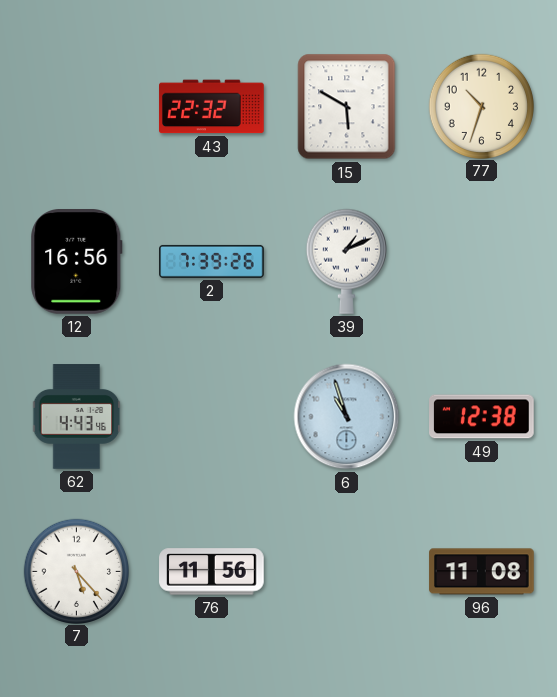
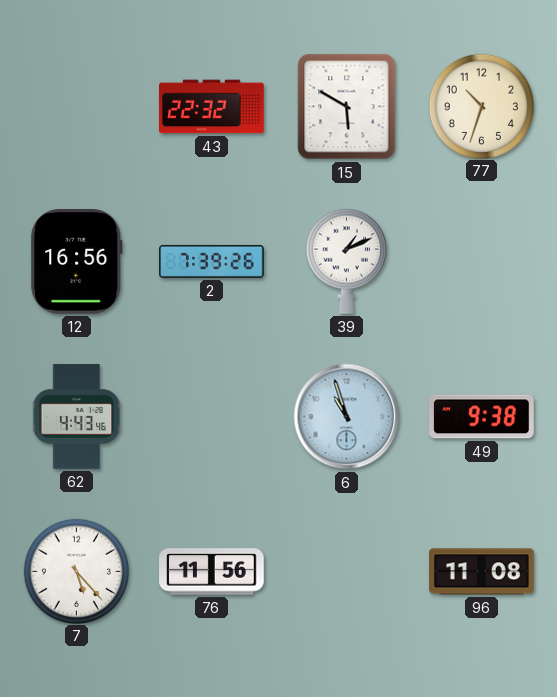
49: 12:38 -> 9:38 (482, 417)
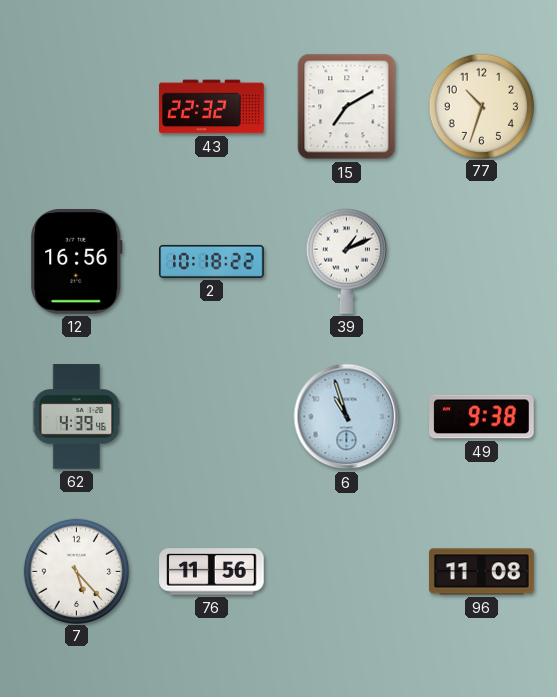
15: 5:50 -> 7:10 (347, 107)
2: 7:39 -> 10:18 (212, 261)
62: 4:43 -> 4:39 (77, 417)
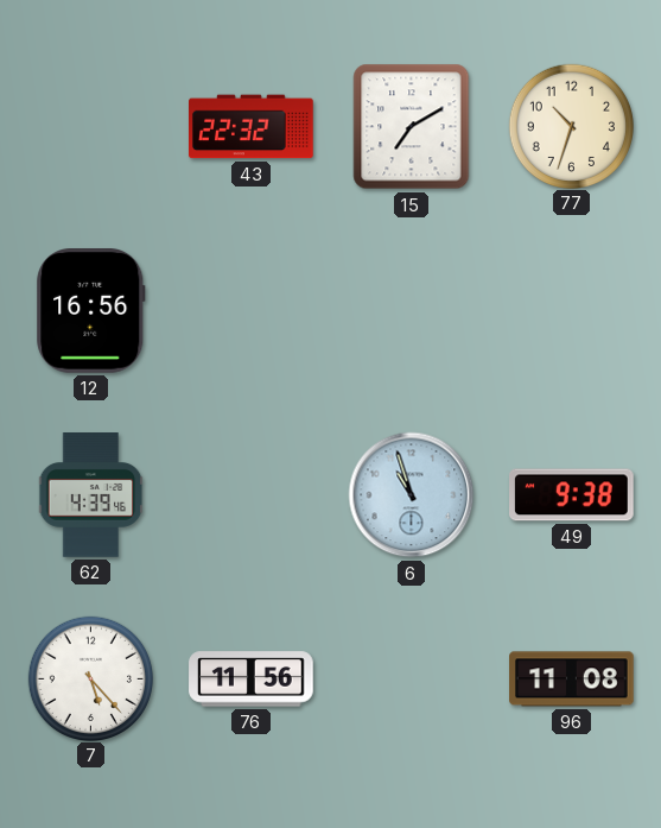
2: 10:18 -> none (212, 261)
39: 1:11 -> none (346, 261)
